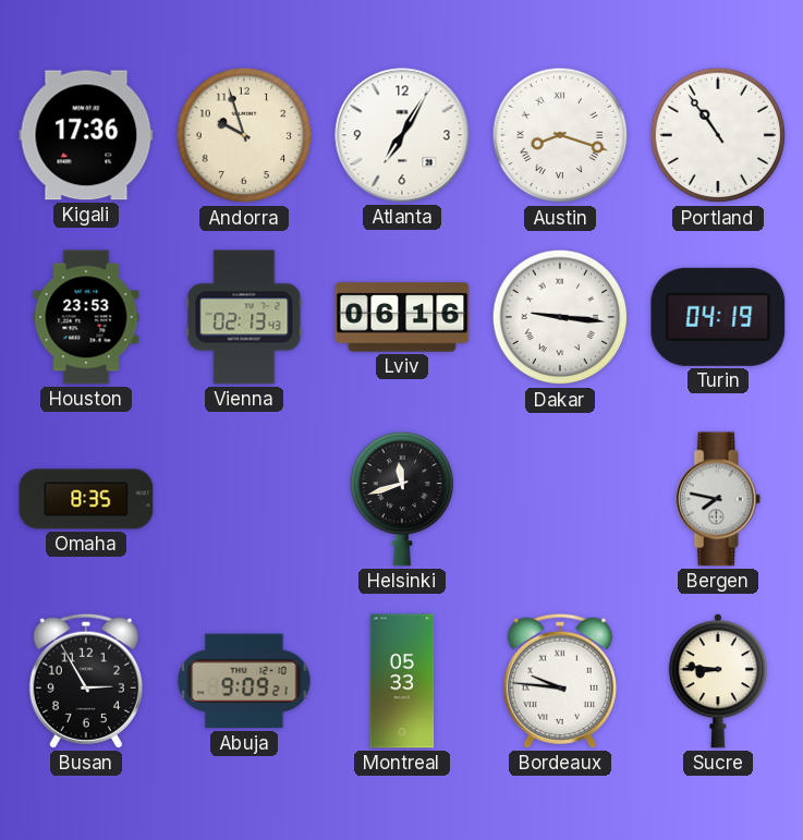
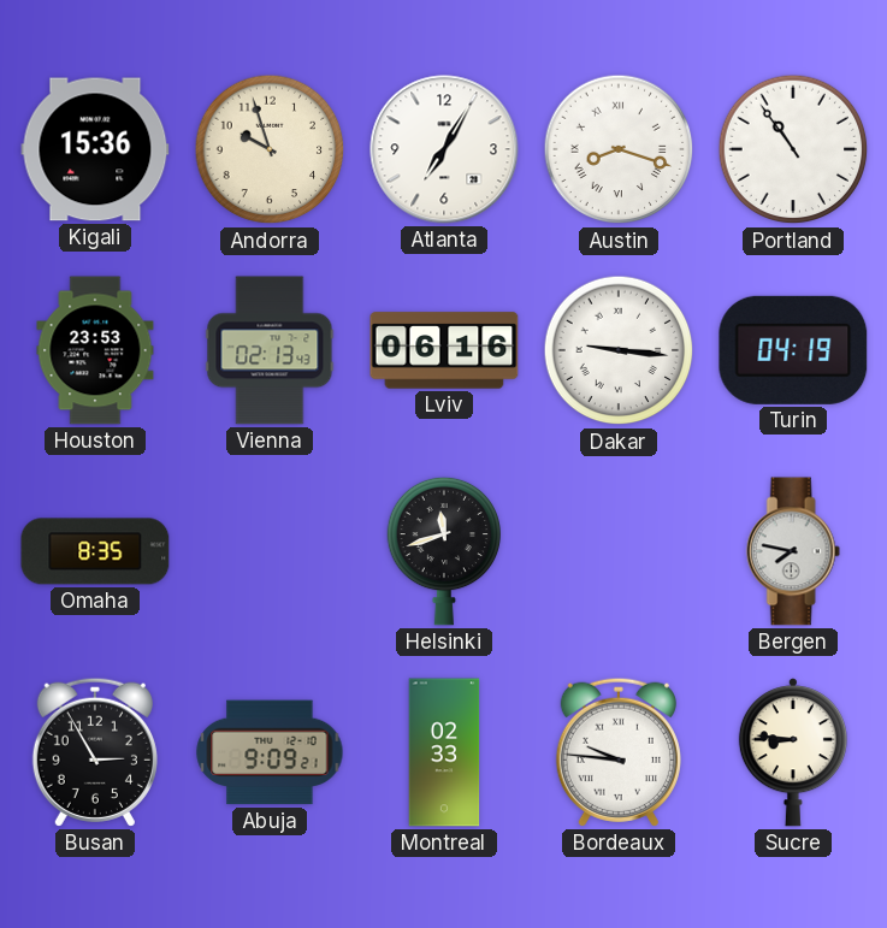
Kigali: 17:36 -> 15:36 (95, 149)
Montreal: 05:33 -> 02:33 (444, 752)
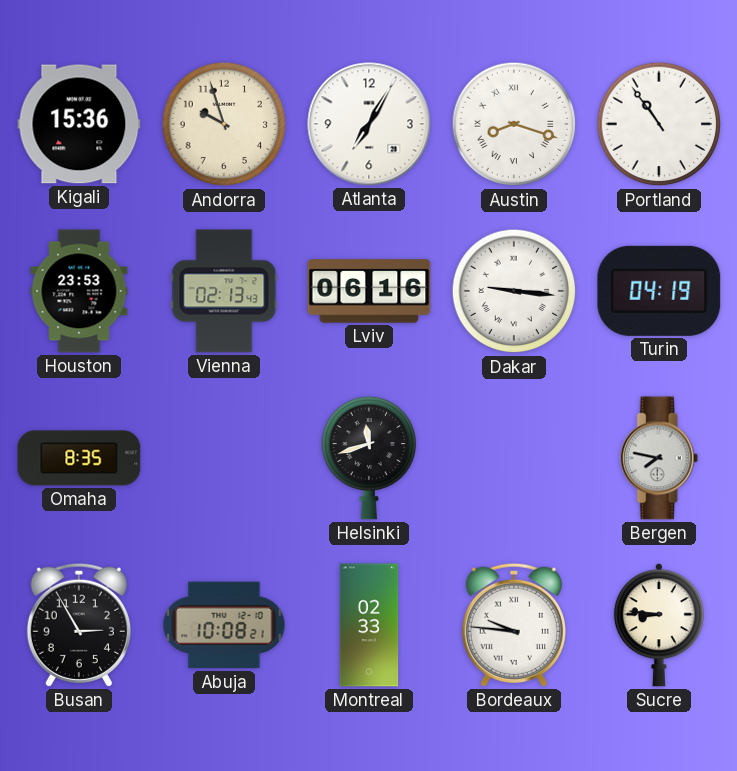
Abuja: 9:09 -> 10:08 (224, 625)
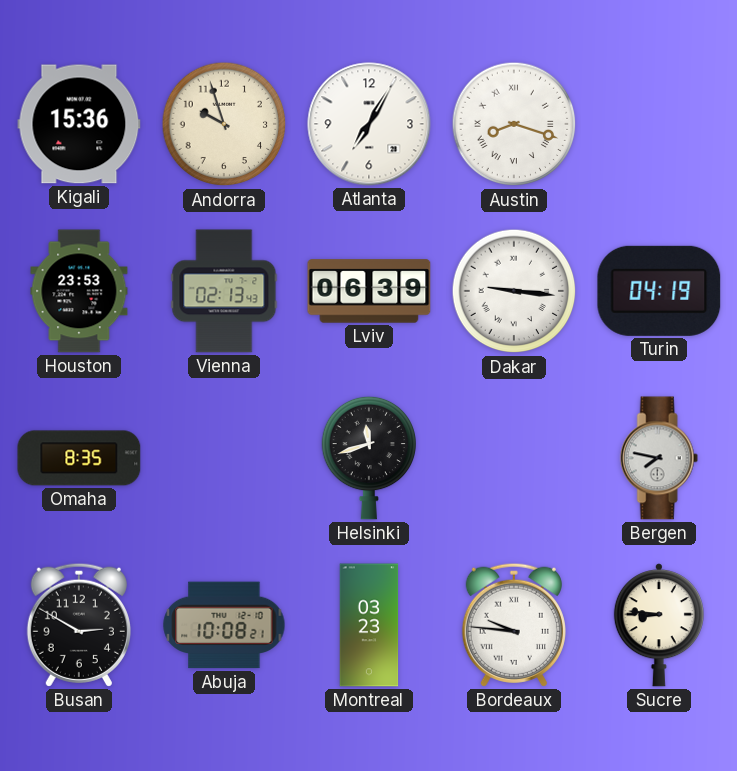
Portland: 10:54 -> none (659, 124)
Lviv: 06:16 -> 06:39 (369, 291)
Busan: 2:55 -> 2:50 (79, 625)
Montreal: 02:33 -> 03:23 (369, 625)
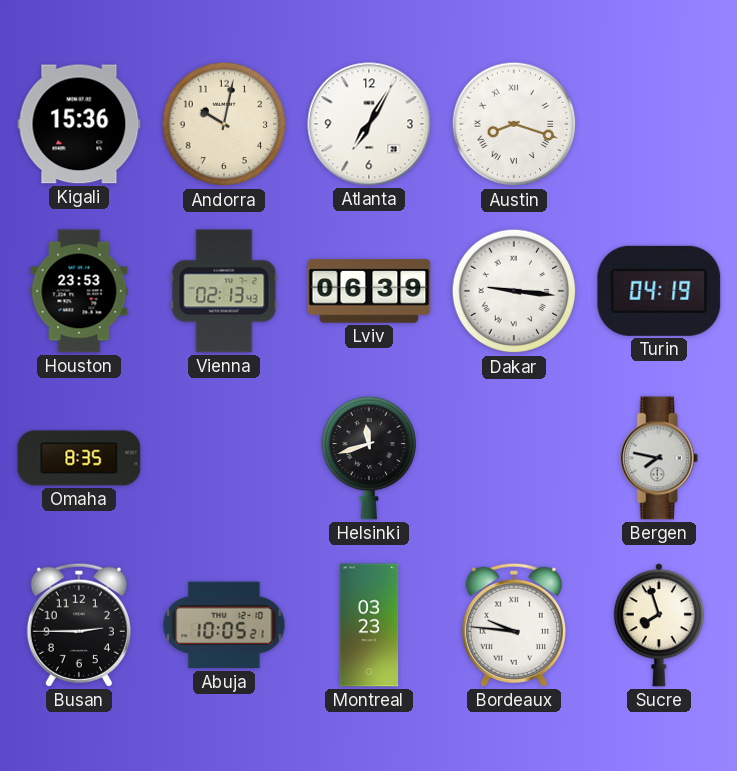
Andorra: 9:57 -> 10:02 (224, 124)
Busan: 2:50 -> 2:45 (79, 625)
Abuja: 10:08 -> 10:05 (224, 625)
Sucre: 8:46 -> 7:57 (659, 625)
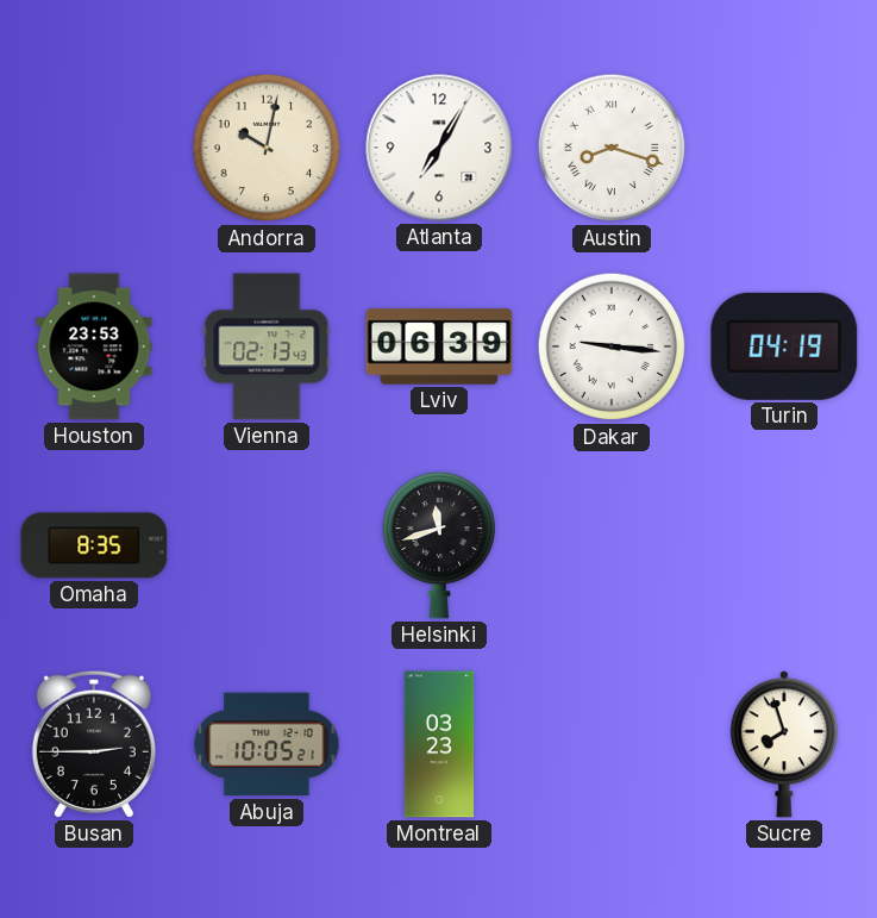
Kigali: 15:36 -> none (79, 124)
Bergen: 7:47 -> none (659, 458)
Bordeaux: 9:46 -> none (514, 625)
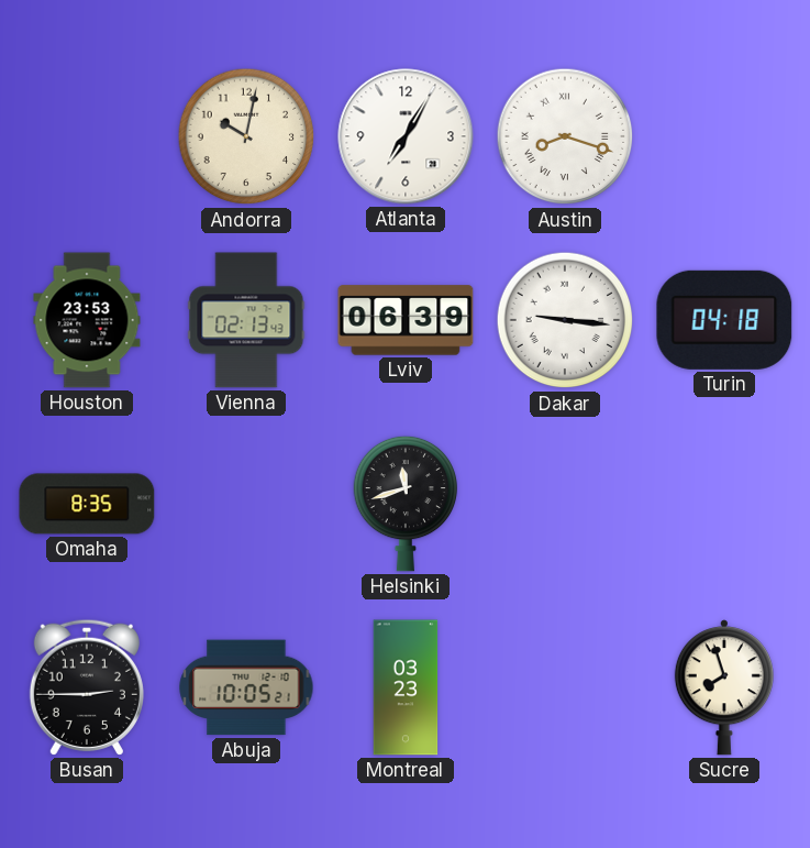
Turin: 04:19 -> 04:18 (724, 320)
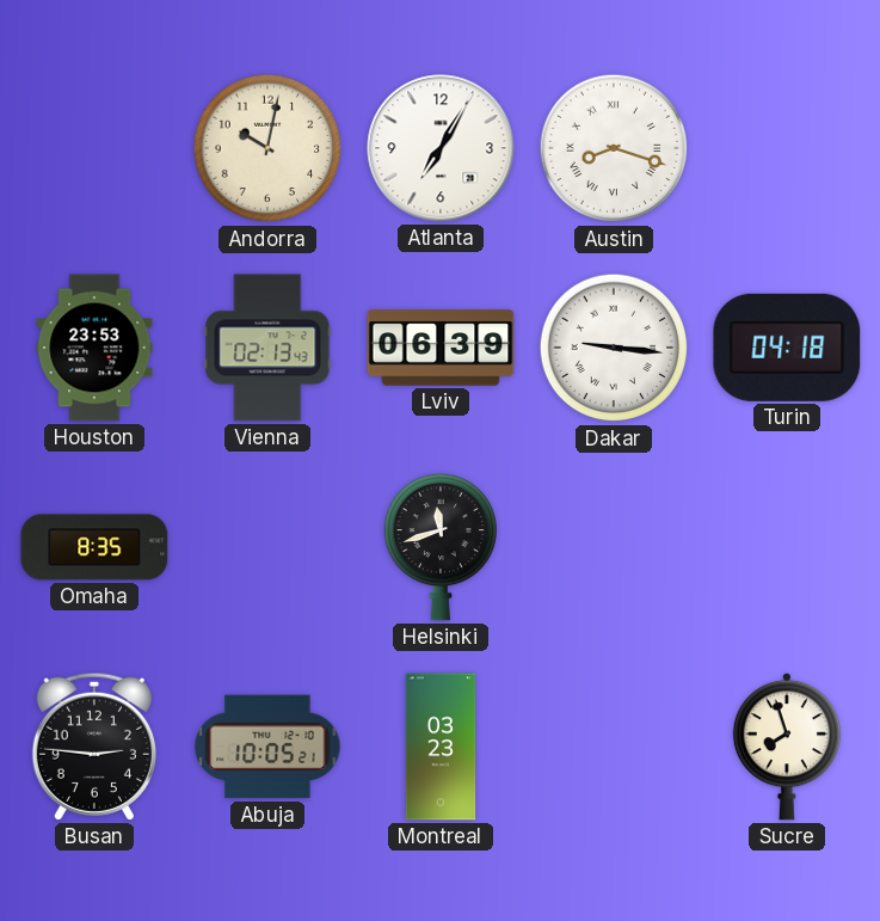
Busan: 2:45 -> 2:46 (94, 747)
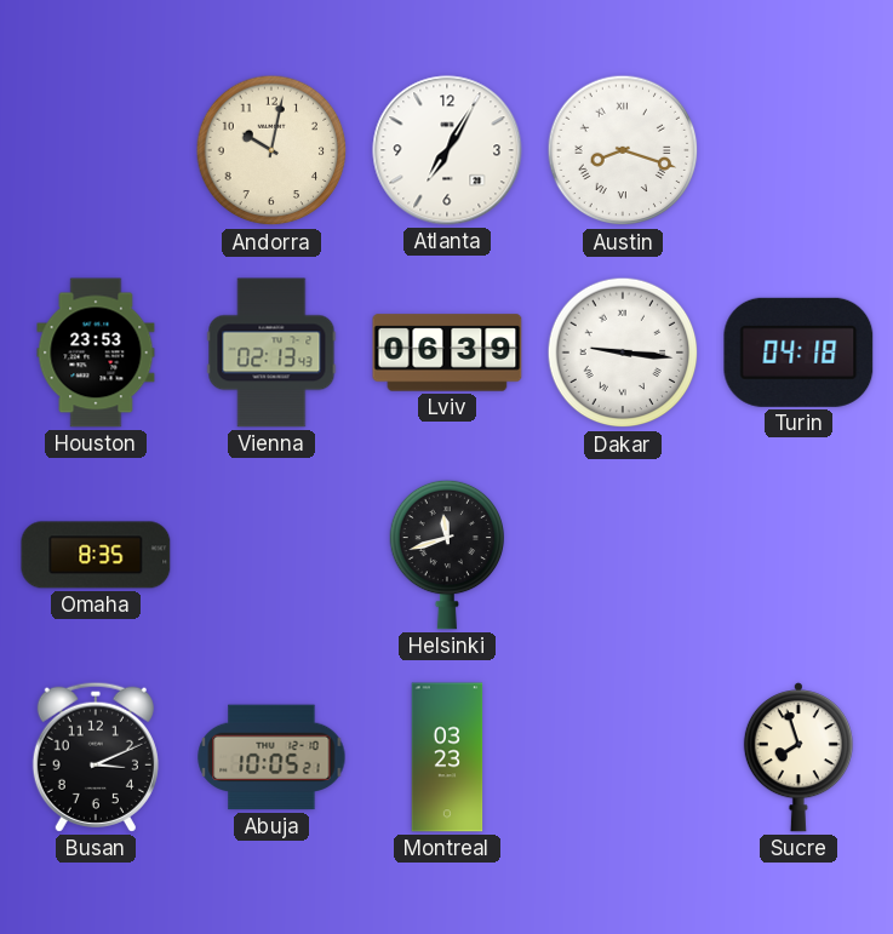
Busan: 2:46 -> 3:11 (96, 757)
